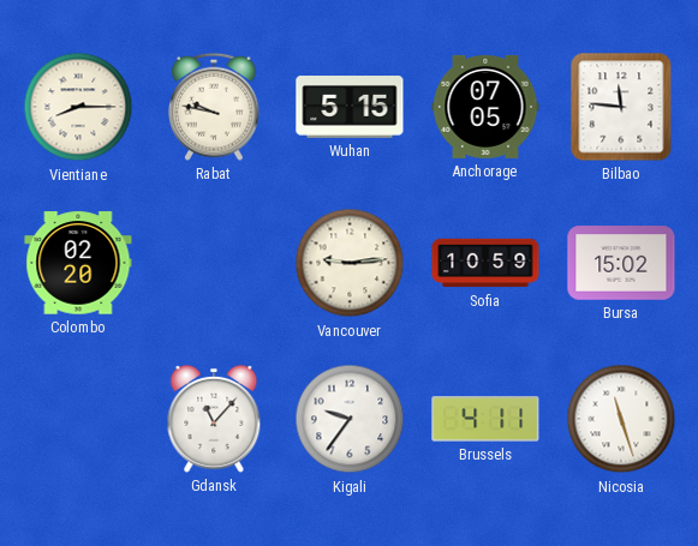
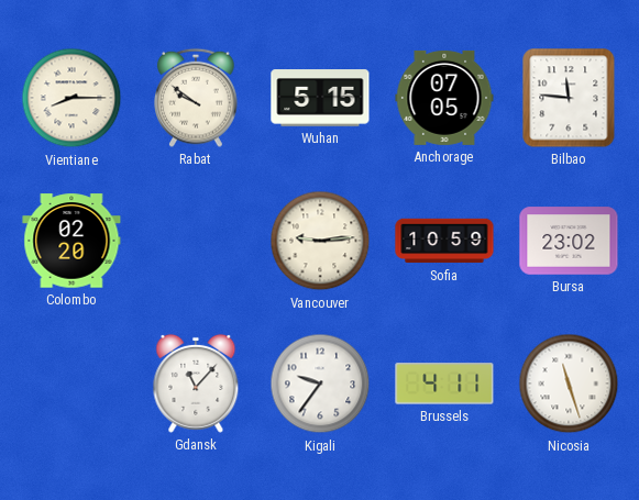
Rabat: 9:47 -> 9:51 (196, 98)
Bursa: 15:02 -> 23:02 (569, 241)
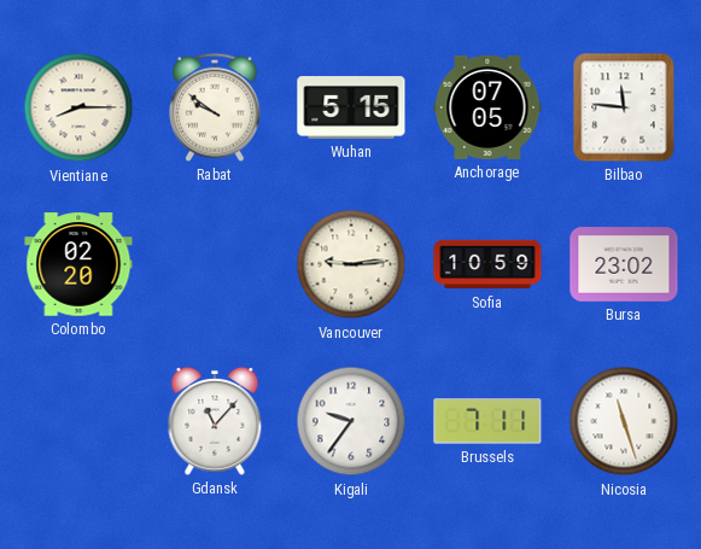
Brussels: 4:11 -> 7:11 (487, 421)
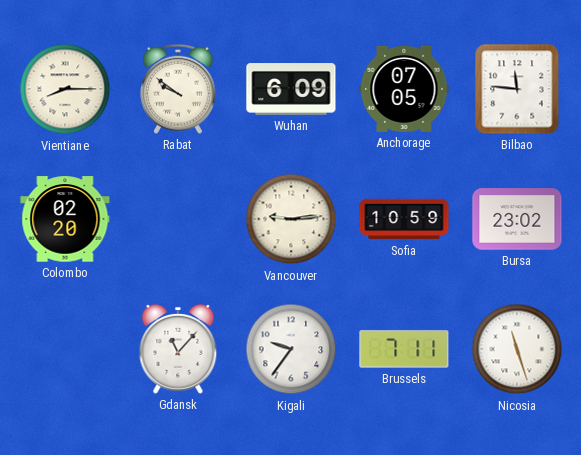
Wuhan: 5:15 -> 6:09 (291, 89)
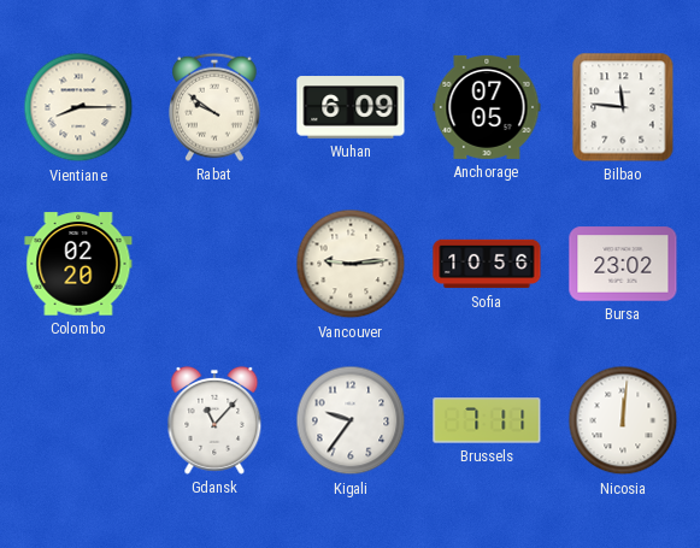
Sofia: 10:59 -> 10:56 (487, 264)
Nicosia: 11:27 -> 12:01 (623, 420)
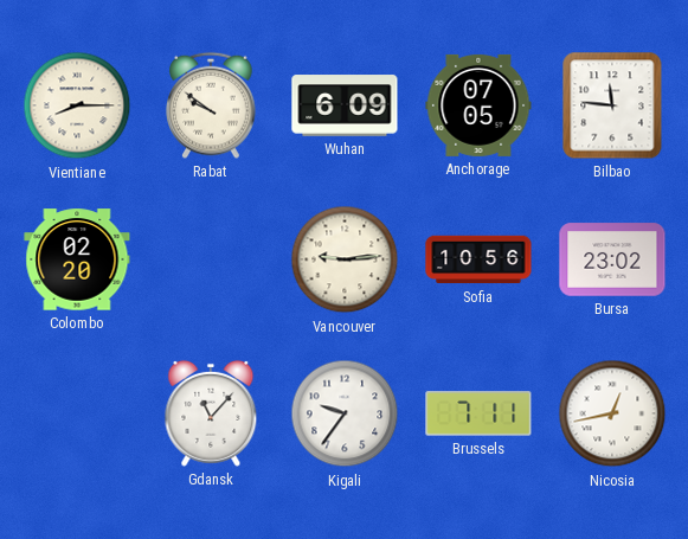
Nicosia: 12:01 -> 12:43 (612, 413)
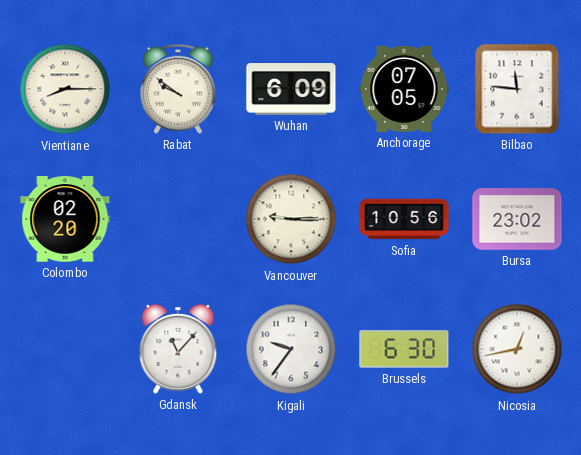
Vancouver: 9:14 -> 9:15 (291, 219)
Brussels: 7:11 -> 6:30 (404, 349)
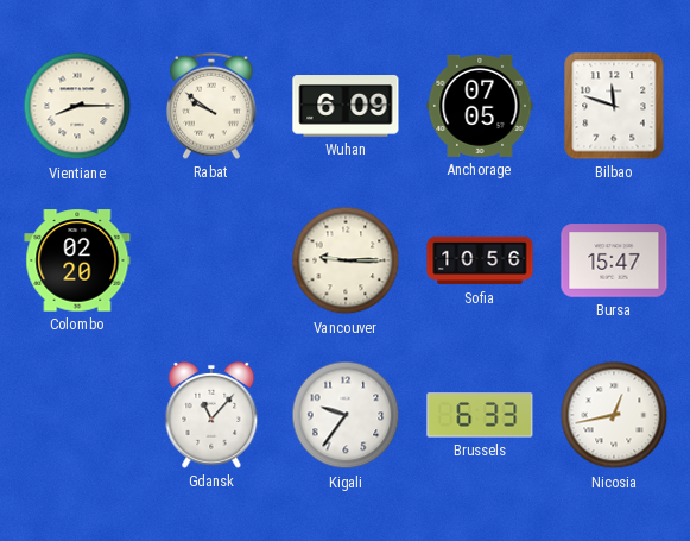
Bilbao: 11:46 -> 11:48 (614, 106)
Bursa: 23:02 -> 15:47 (614, 260)
Brussels: 6:30 -> 6:33 (480, 415)
